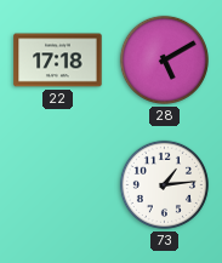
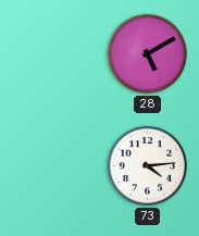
22: 17:18 -> none (58, 61)
73: 1:14 -> 4:14 (147, 165)
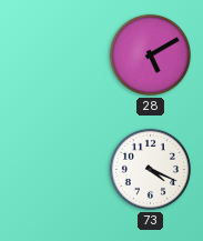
73: 4:14 -> 4:19 (150, 169)
